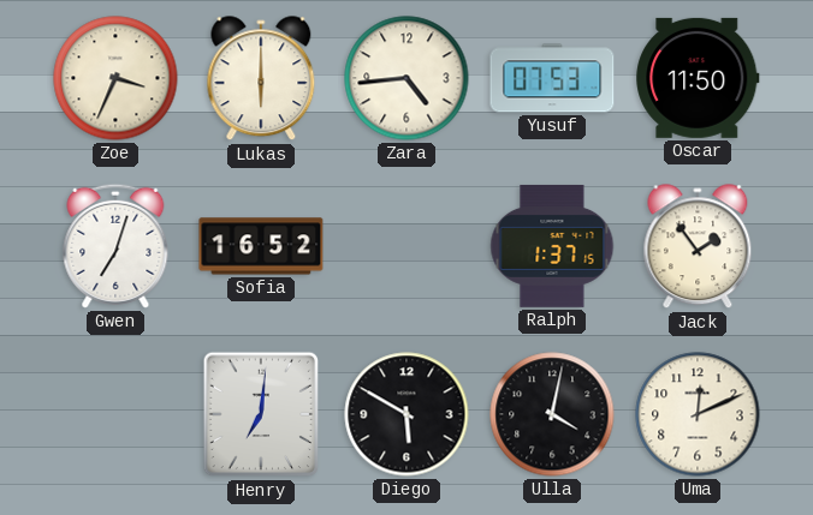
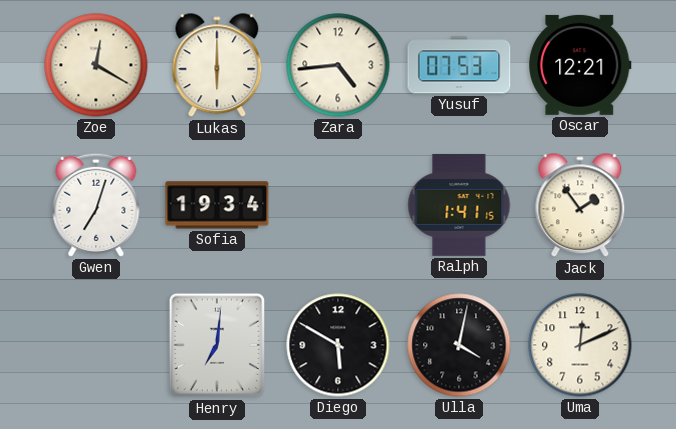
Zoe: 3:34 -> 12:20 (96, 65)
Oscar: 11:50 -> 12:21 (580, 65)
Sofia: 16:52 -> 19:34 (217, 205)
Ralph: 1:37 -> 1:41 (459, 205)
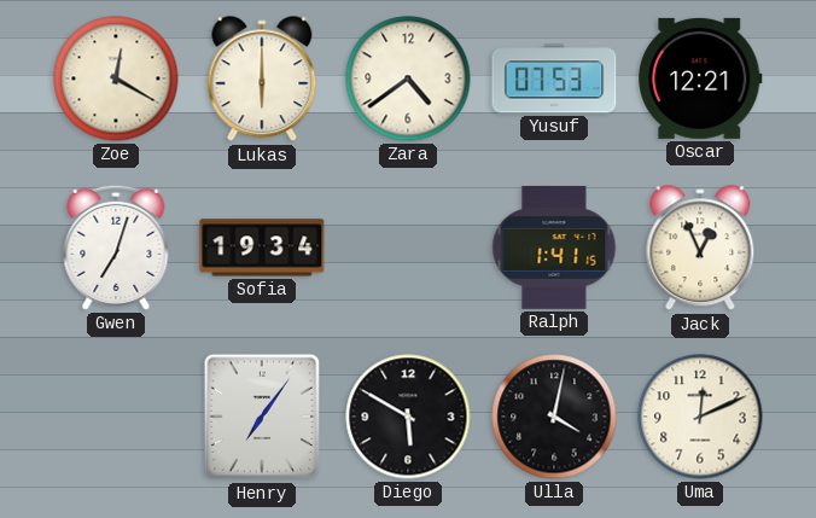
Zara: 4:44 -> 4:39 (408, 78)
Jack: 1:54 -> 12:56 (700, 249)
Henry: 7:01 -> 7:06 (262, 417)
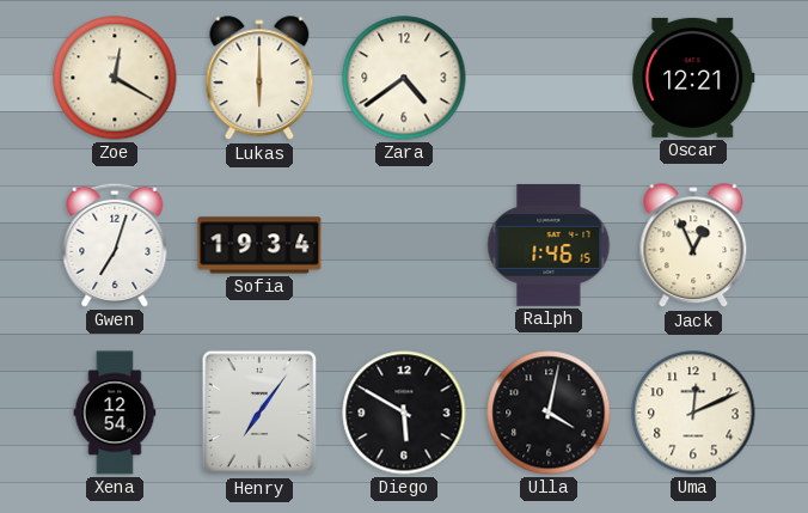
Yusuf: 07:53 -> none (554, 78)
Ralph: 1:41 -> 1:46 (549, 245)
Xena: none -> 12:54 (115, 413)
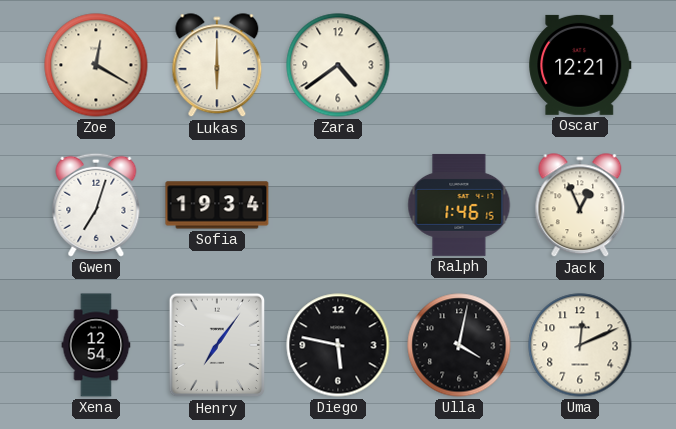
Diego: 5:50 -> 5:47 (338, 345)
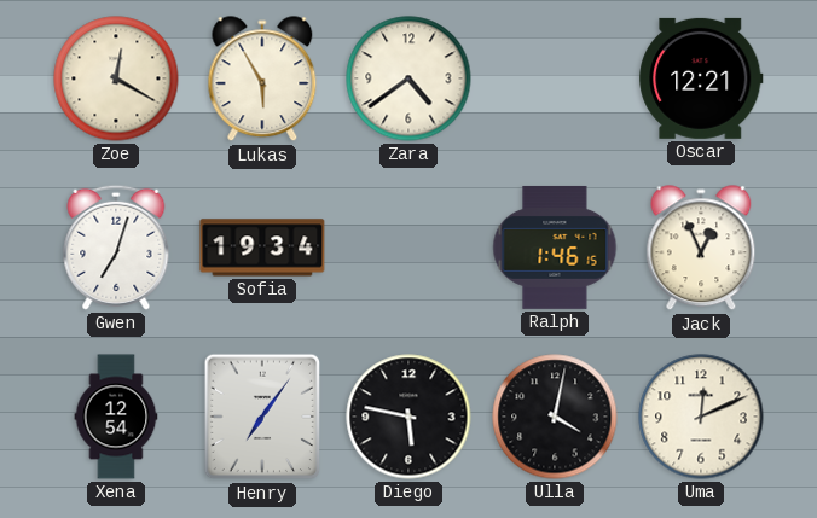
Lukas: 6:00 -> 5:55 (262, 80)
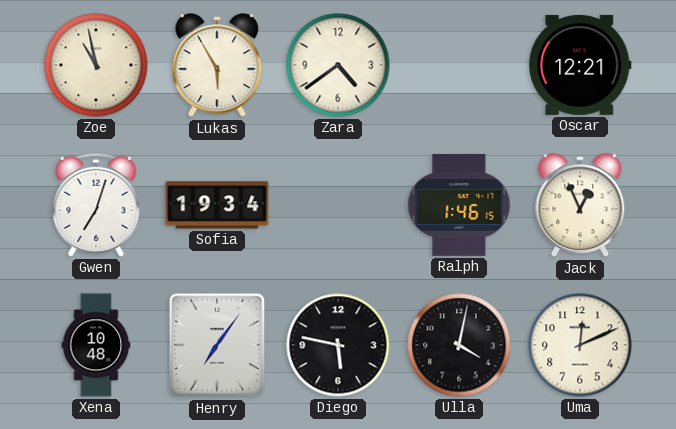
Zoe: 12:20 -> 10:58 (96, 65)
Xena: 12:54 -> 10:48 (96, 345)
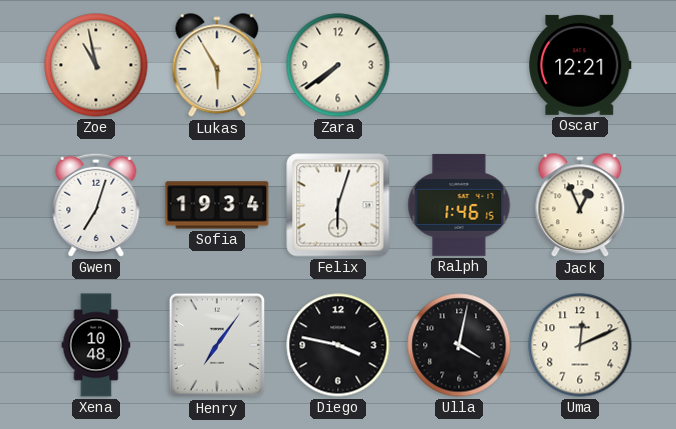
Zara: 4:39 -> 7:39 (338, 65)
Felix: none -> 6:03 (338, 205)
Diego: 5:47 -> 3:47 (338, 345)
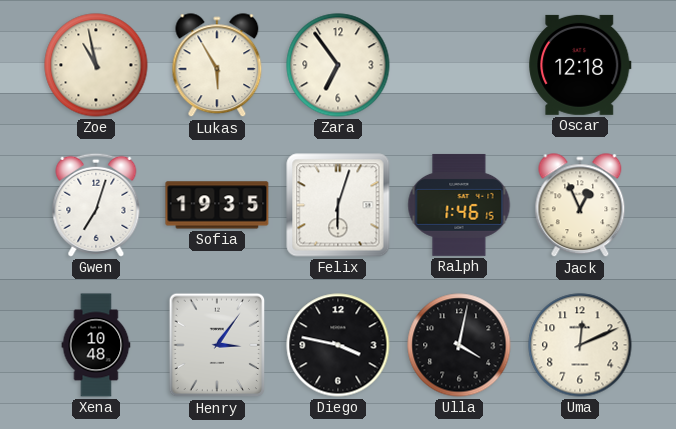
Zara: 7:39 -> 6:54 (338, 65)
Oscar: 12:21 -> 12:18 (580, 65)
Sofia: 19:34 -> 19:35 (217, 205)
Henry: 7:06 -> 3:06 (217, 345)
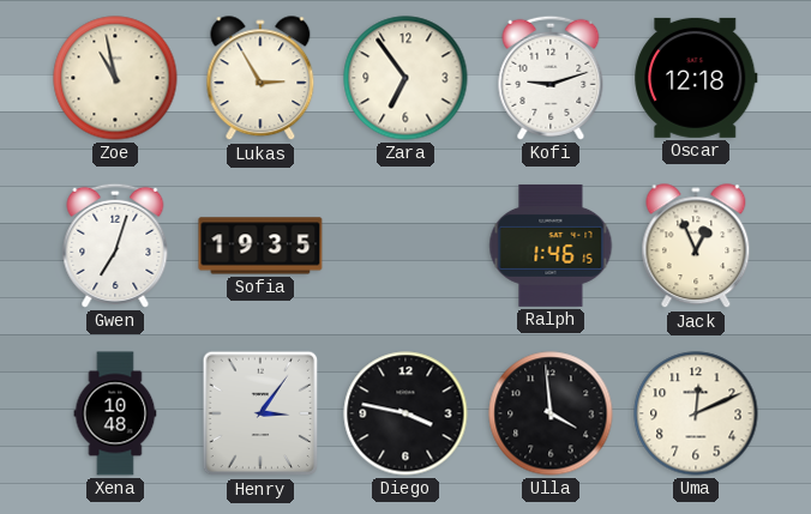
Lukas: 5:55 -> 2:55 (260, 79)
Kofi: none -> 9:12 (551, 78)
Felix: 6:03 -> none (338, 205)
Ulla: 4:02 -> 3:59 (551, 413)
